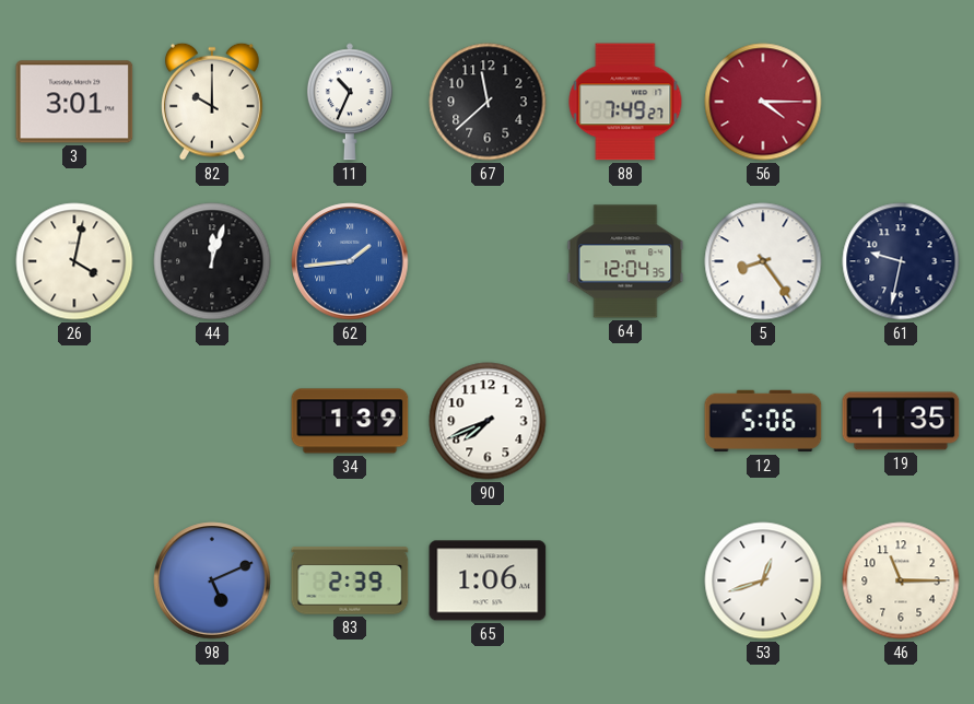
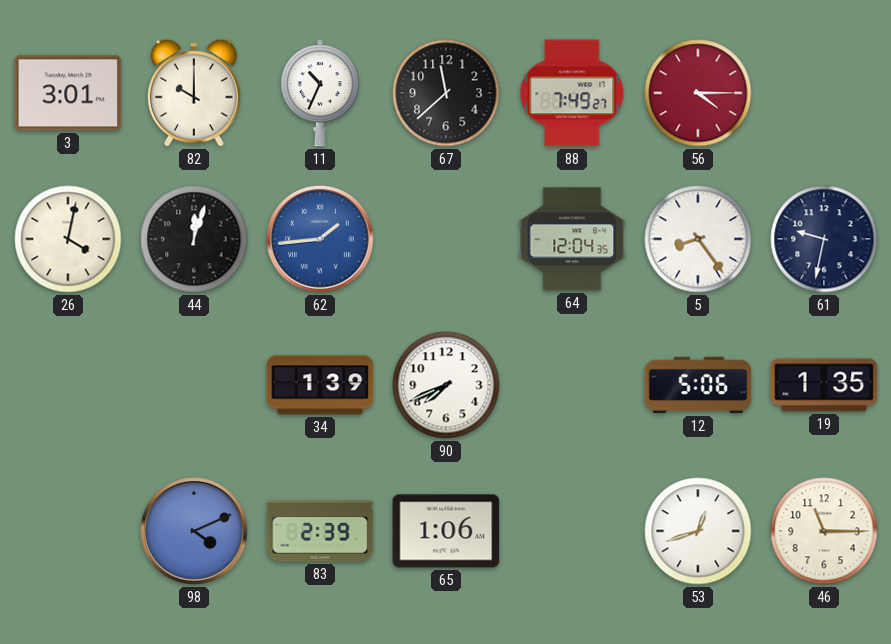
98: 5:11 -> 4:11 (194, 531)
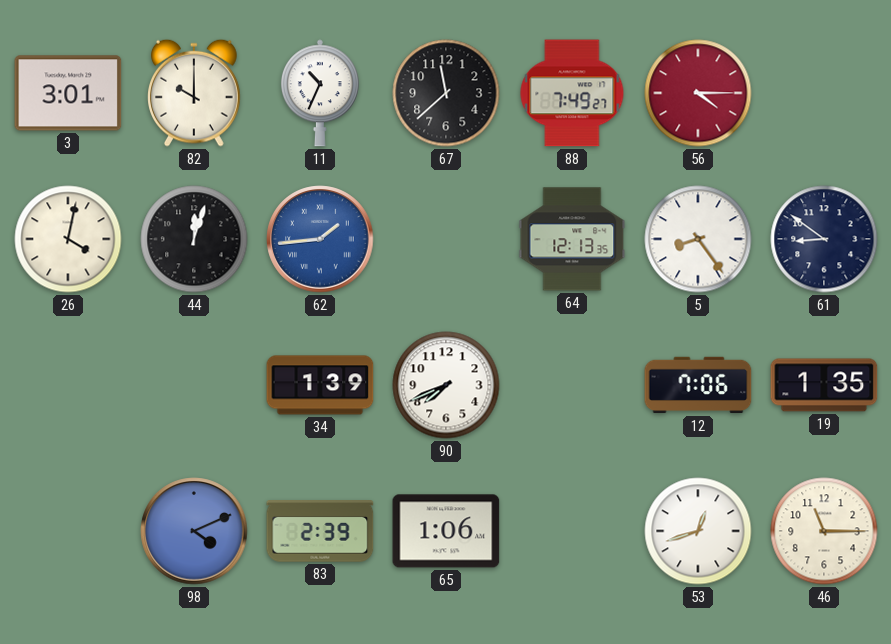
64: 12:04 -> 12:13 (572, 239)
61: 9:32 -> 8:51 (824, 239)
12: 5:06 -> 7:06 (698, 385)
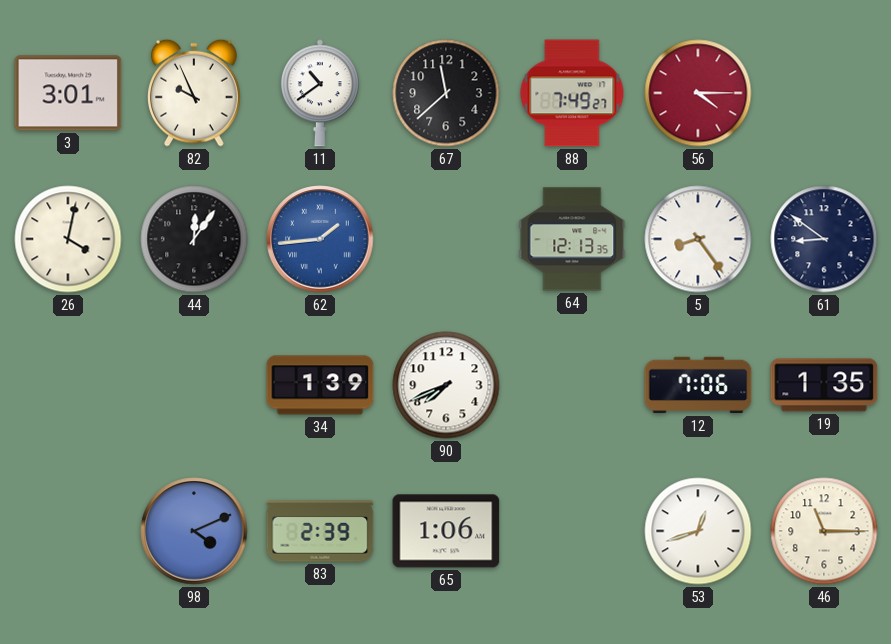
82: 10:00 -> 9:56 (195, 93)
11: 10:34 -> 10:39 (320, 93)
44: 12:03 -> 12:06 (194, 239)
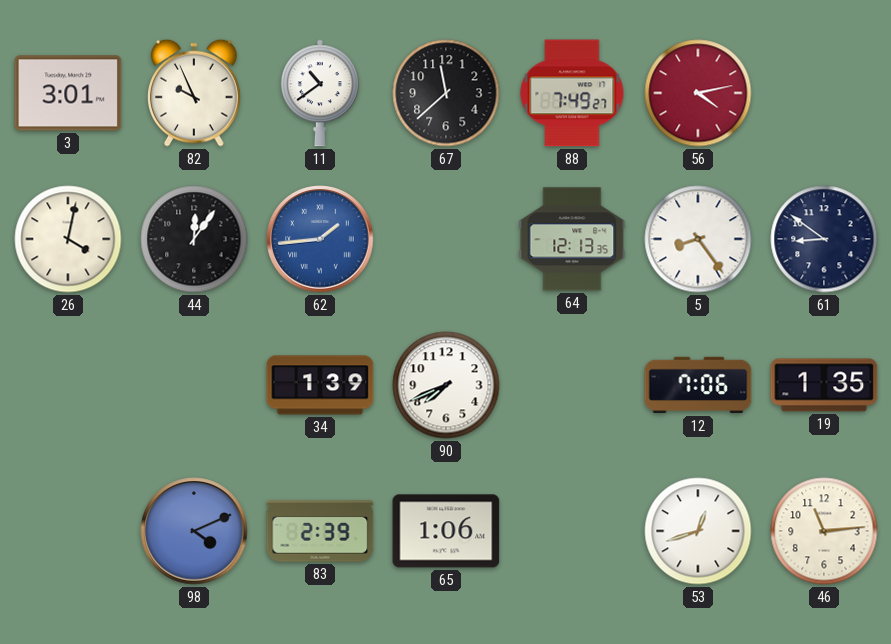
56: 4:15 -> 4:13 (698, 93)
46: 11:15 -> 11:14 (824, 531)
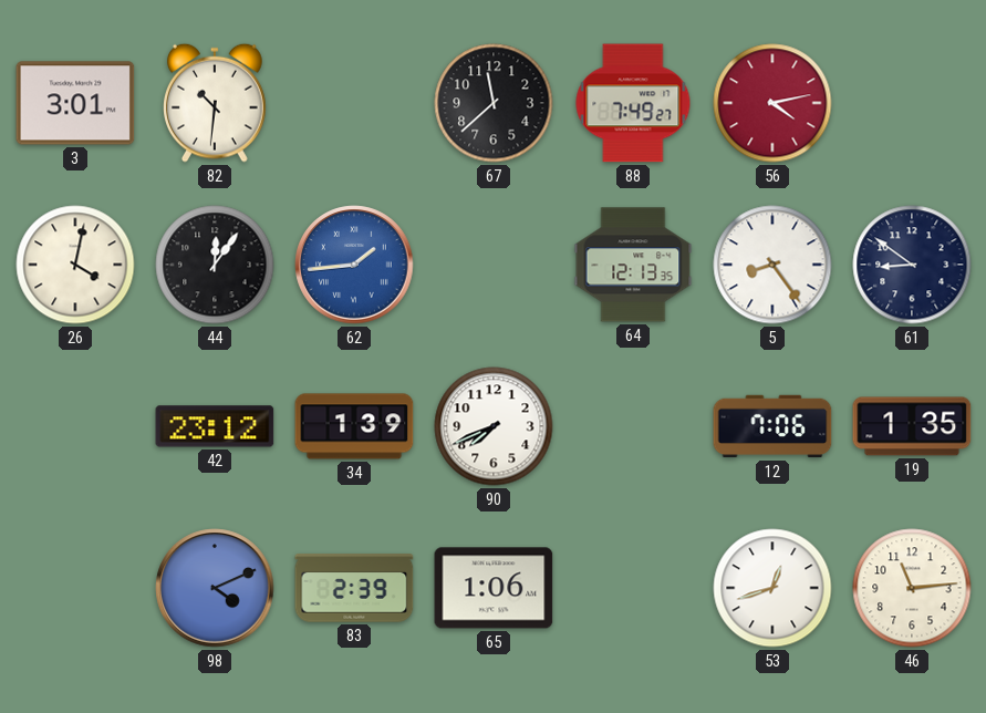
82: 9:56 -> 10:31 (216, 103)
11: 10:39 -> none (320, 93)
42: none -> 23:12 (215, 426)
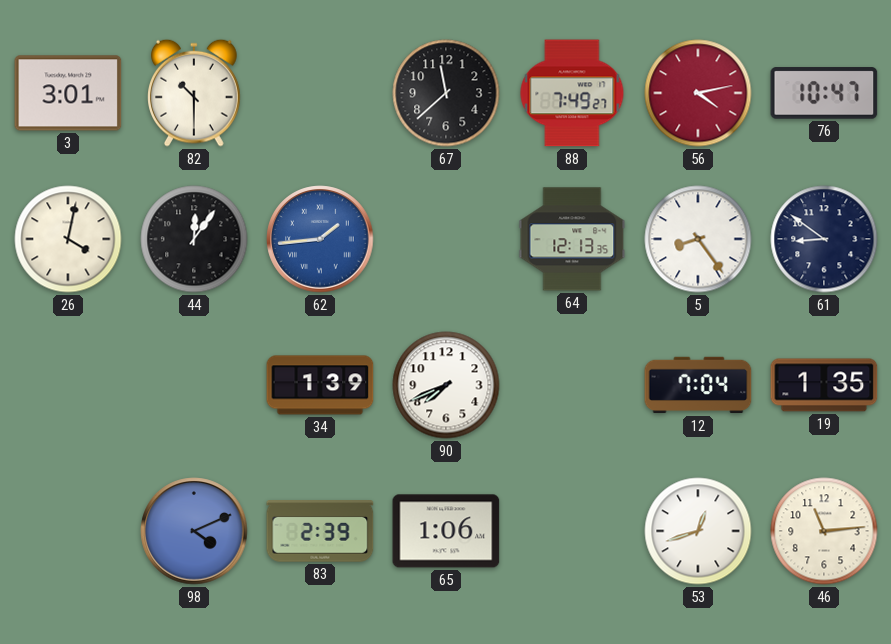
82: 10:31 -> 10:30 (195, 93)
76: none -> 10:47 (824, 93)
42: 23:12 -> none (215, 426)
12: 7:06 -> 7:04 (698, 385)
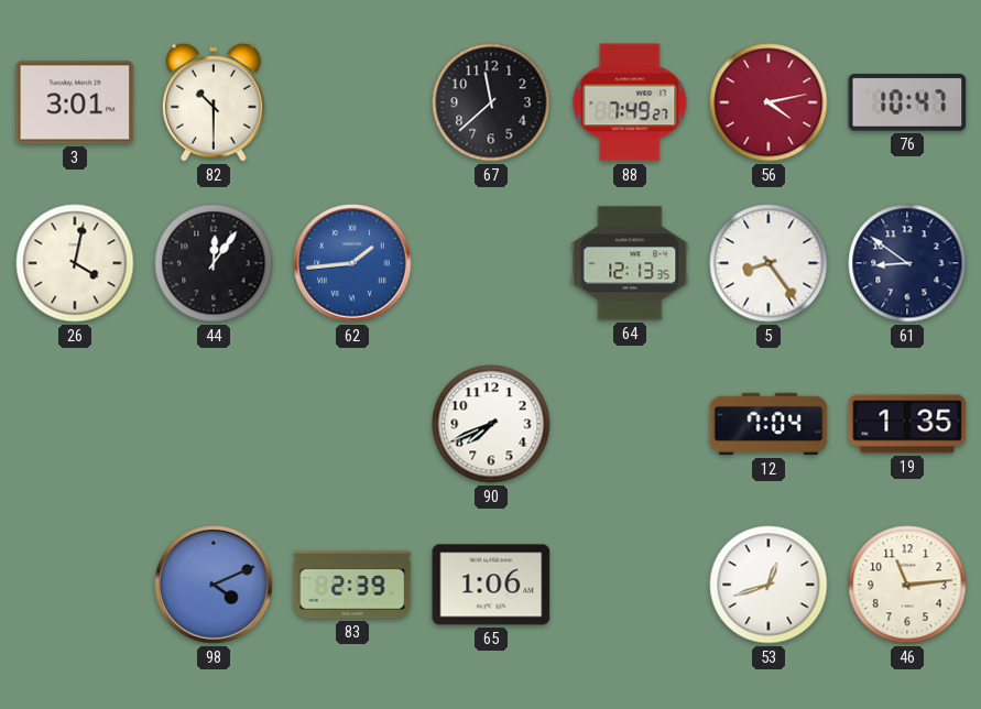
34: 1:39 -> none (320, 385)
